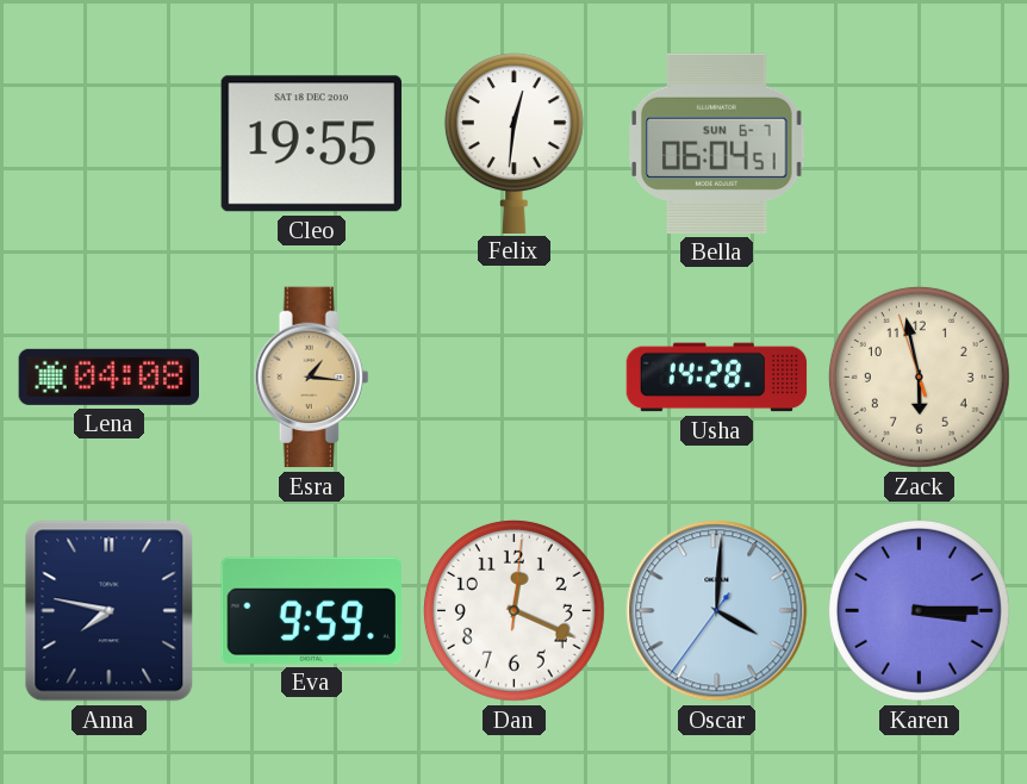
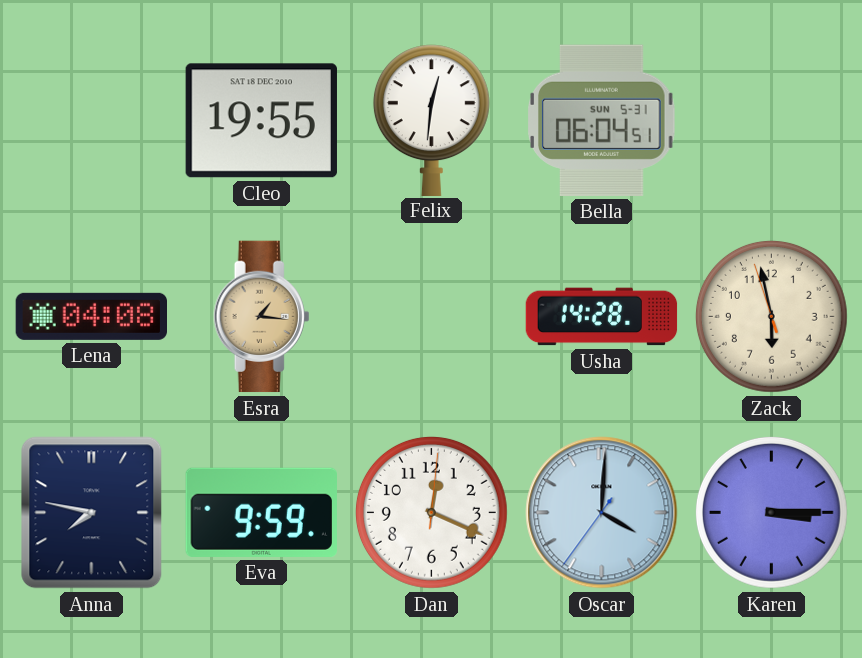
Bella date: SUN 6-7 -> SUN 5-31 (602, 120)
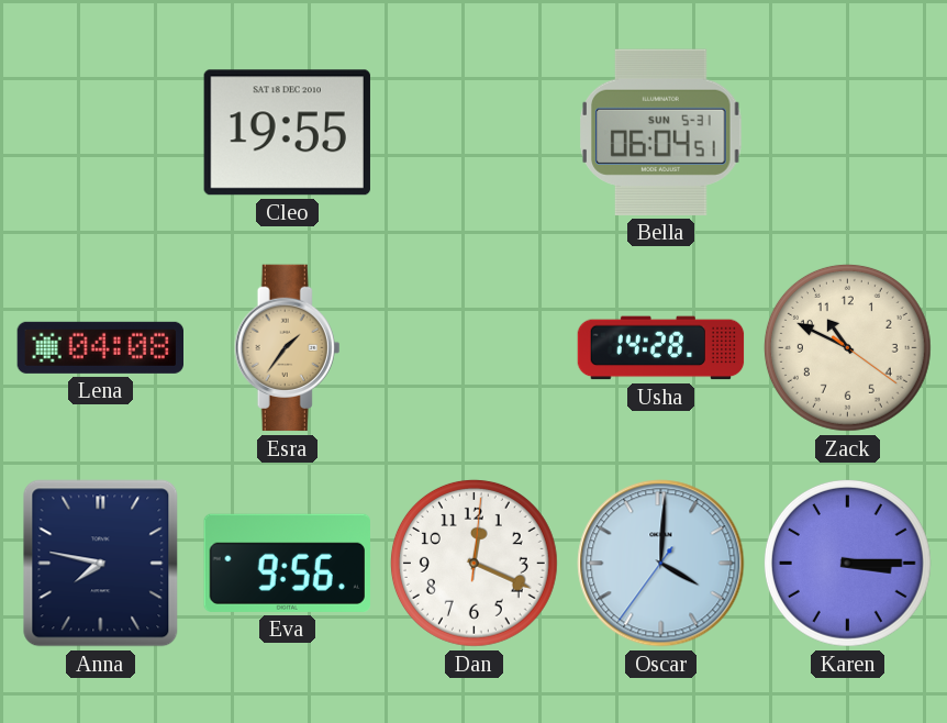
Felix: 12:31 -> none (431, 120)
Esra: 1:16 -> 1:36 (288, 348)
Zack: 5:57 -> 10:49 (847, 347)
Eva: 9:59 -> 9:56 (287, 563)
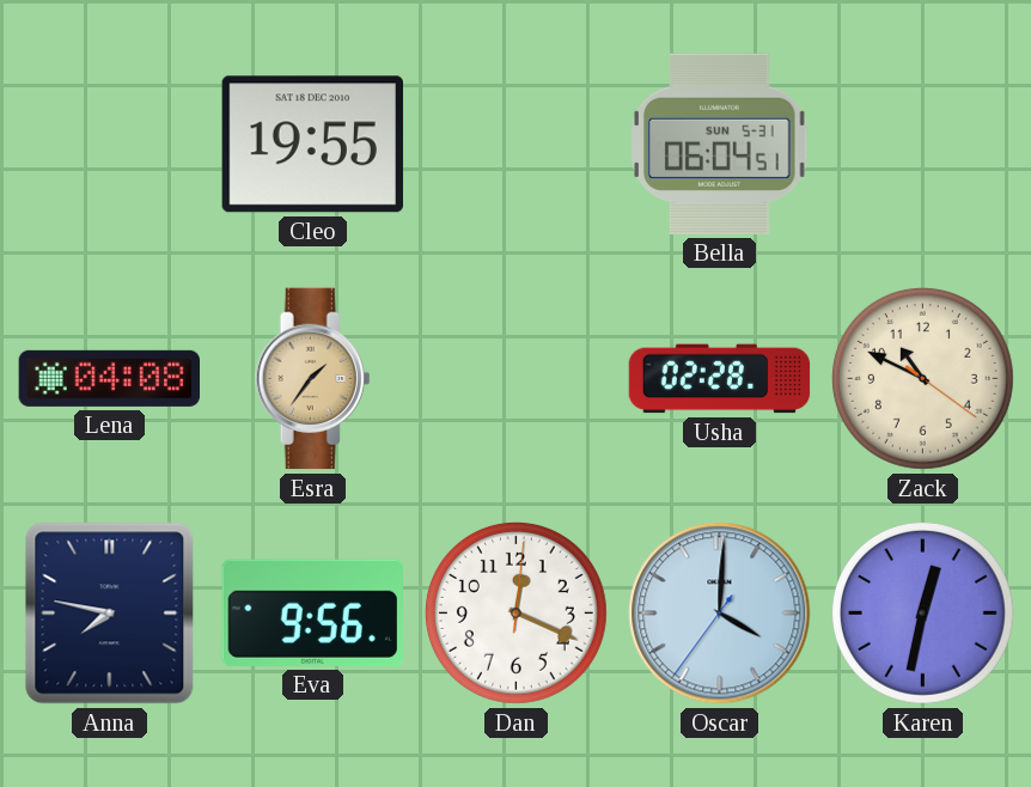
Usha: 14:28 -> 02:28 (720, 379)
Karen: 3:15 -> 12:32 (922, 612)
